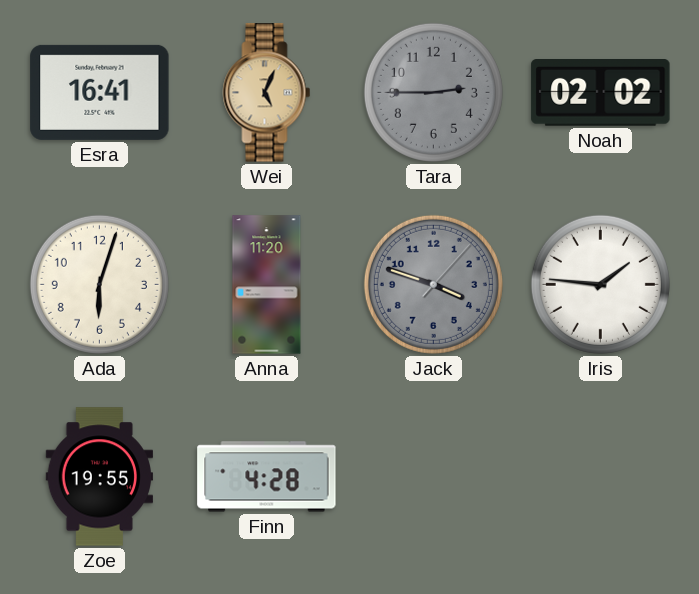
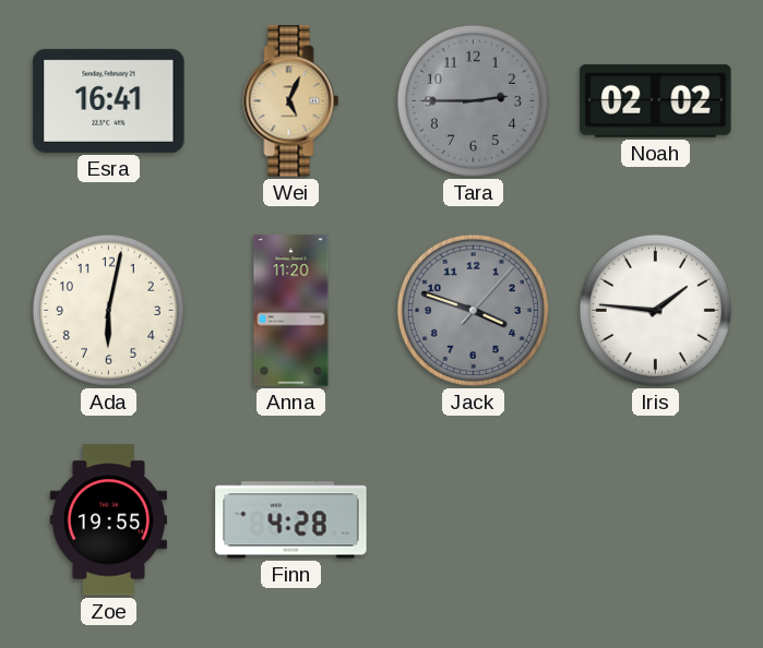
Ada: 6:03 -> 6:02 (108, 310)
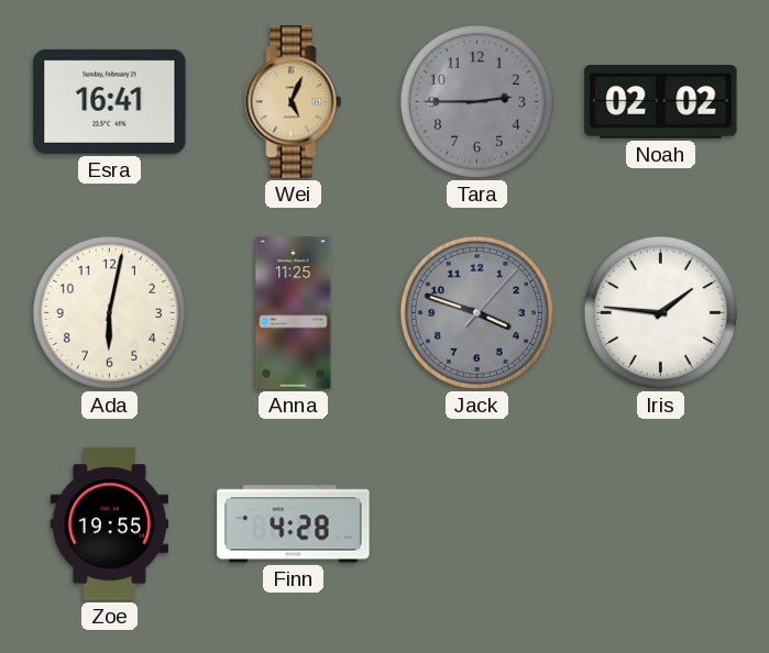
Anna: 11:20 -> 11:25 (294, 313)
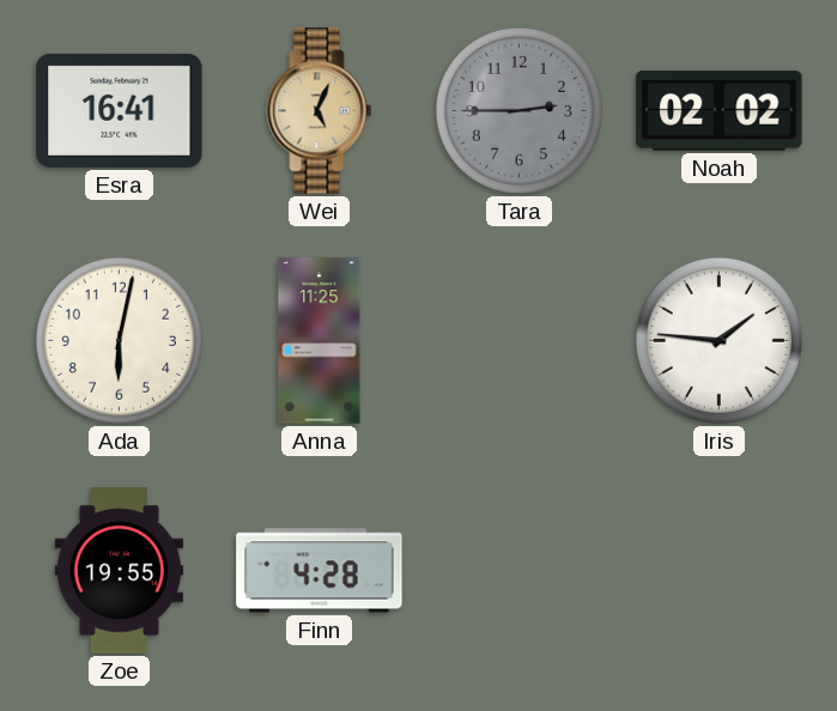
Jack: 3:48 -> none (476, 312)
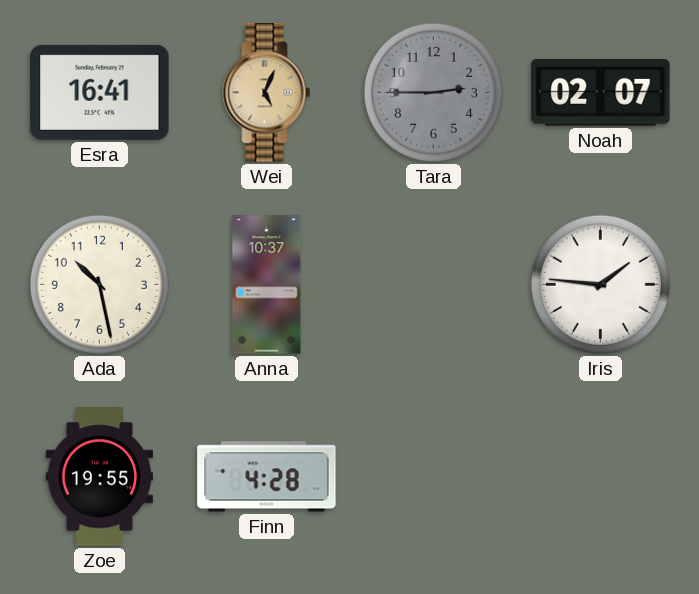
Noah: 02:02 -> 02:07 (601, 93)
Ada: 6:02 -> 10:28 (99, 284)
Anna: 11:25 -> 10:37 (267, 285)
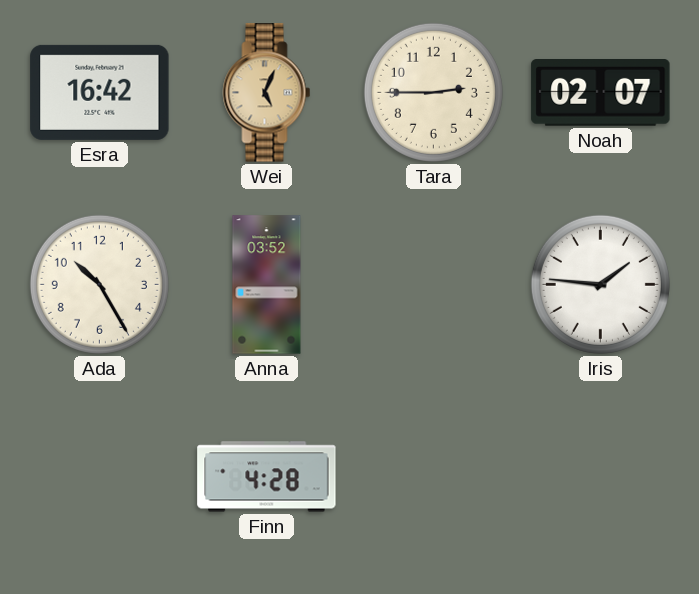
Esra: 16:41 -> 16:42 (100, 92)
Tara dial: grey -> cream (433, 92)
Ada: 10:28 -> 10:25 (99, 284)
Anna: 10:37 -> 03:52 (267, 285)
Zoe: 19:55 -> none (99, 477)
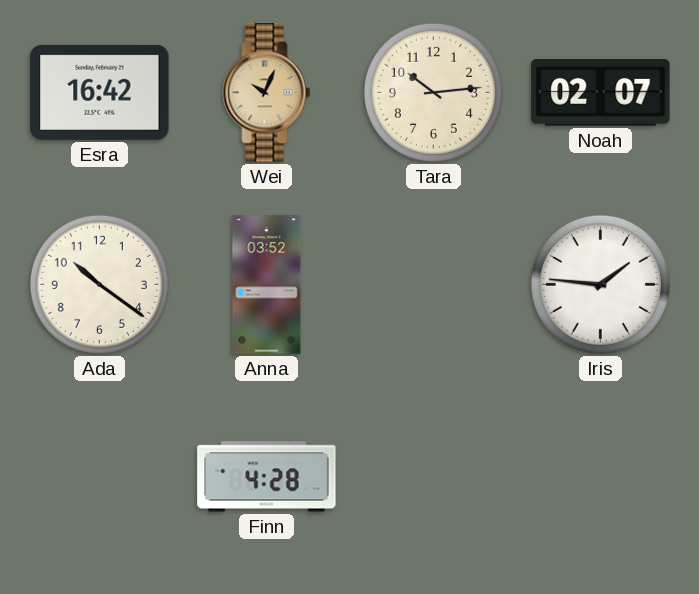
Wei: 5:04 -> 10:04 (267, 93)
Tara: 2:45 -> 10:14 (433, 92)
Ada: 10:25 -> 10:21 (99, 284)
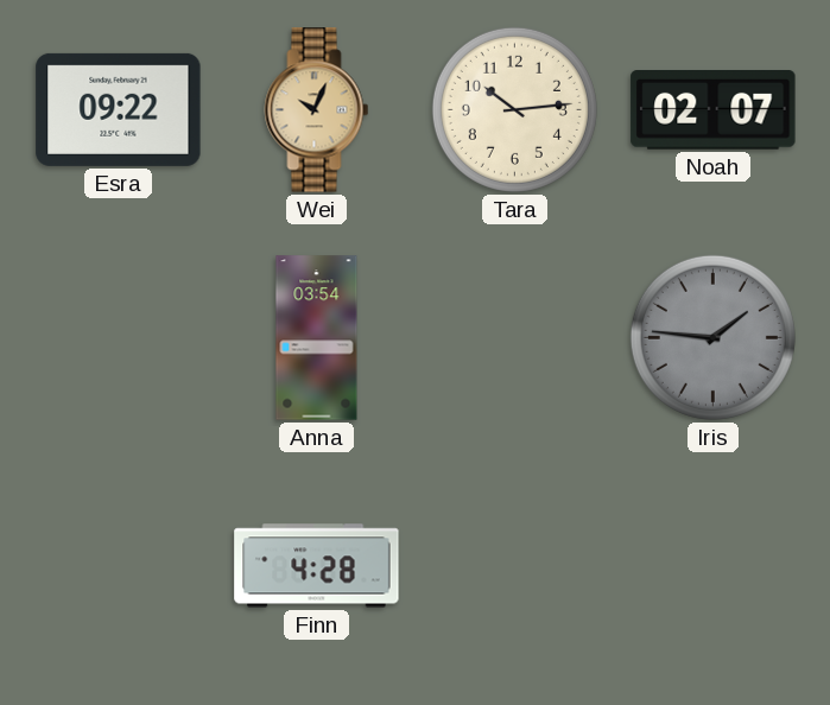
Esra: 16:42 -> 09:22 (119, 109)
Ada: 10:21 -> none (99, 284)
Anna: 03:52 -> 03:54 (317, 338)
Iris dial: white -> grey (712, 337)
